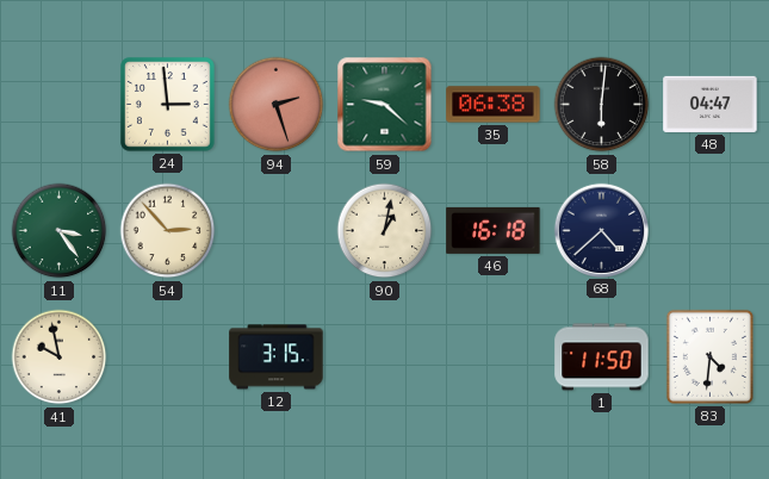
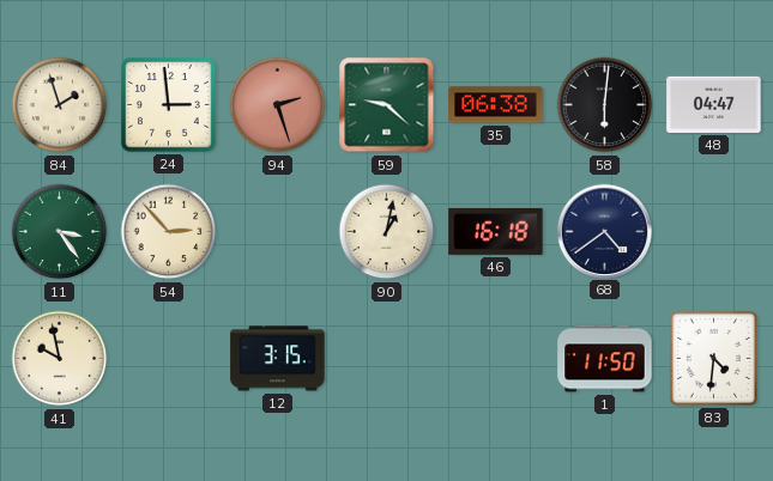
84: none -> 1:57 (60, 105)
68: 4:38 -> 4:39 (604, 231)
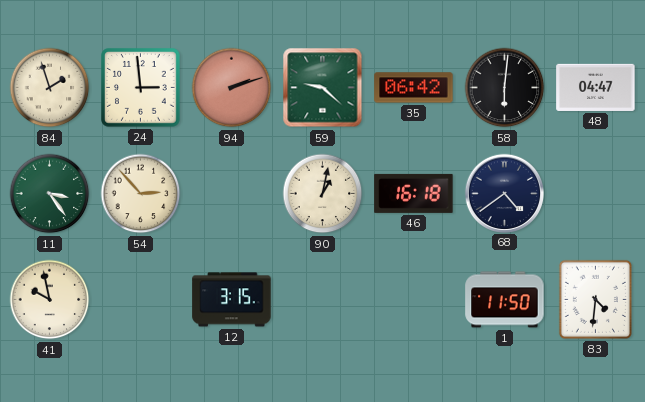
94: 2:27 -> 2:12 (232, 88)
35: 06:38 -> 06:42 (414, 88)
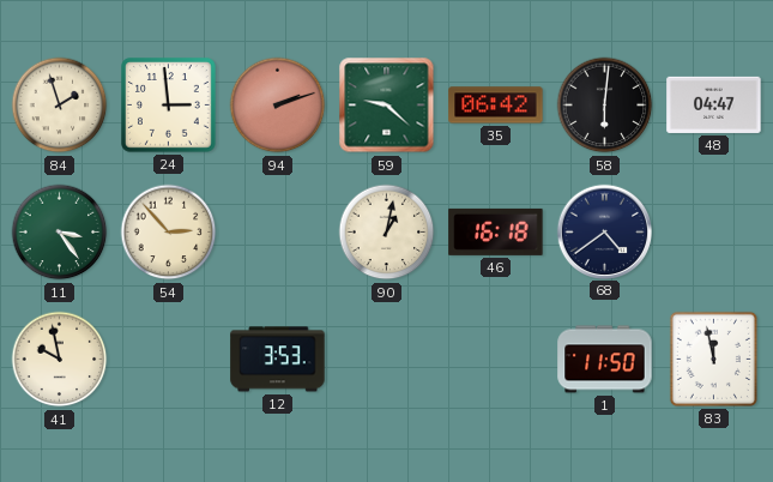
12: 3:15 -> 3:53 (278, 360)
83: 4:31 -> 11:58 (713, 359)
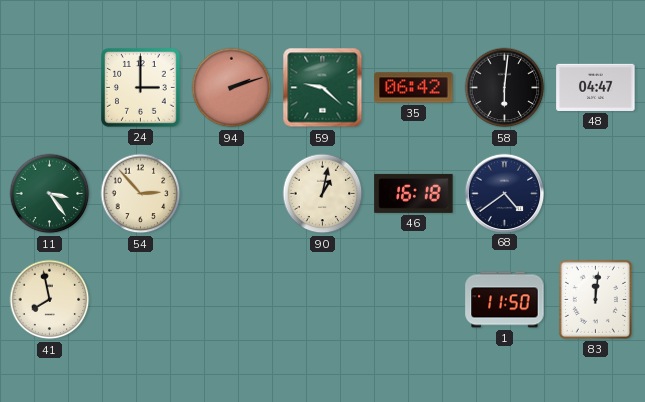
84: 1:57 -> none (60, 106)
24: 2:59 -> 3:00 (141, 88)
41: 9:58 -> 7:58 (50, 300)
12: 3:53 -> none (278, 360)
83: 11:58 -> 12:01 (595, 299)
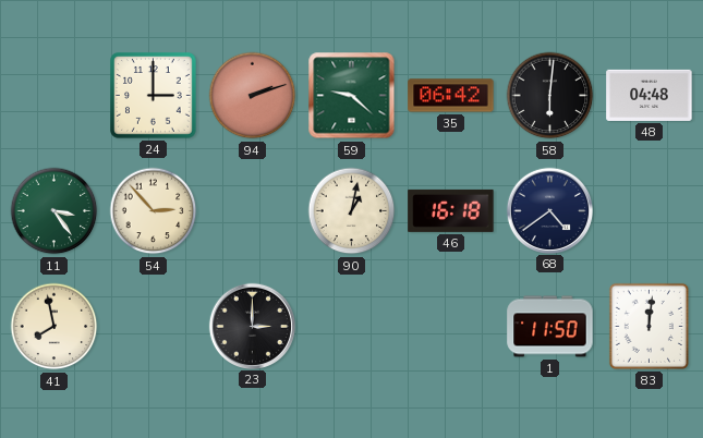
48: 04:47 -> 04:48 (650, 95)
23: none -> 3:00 (252, 326)
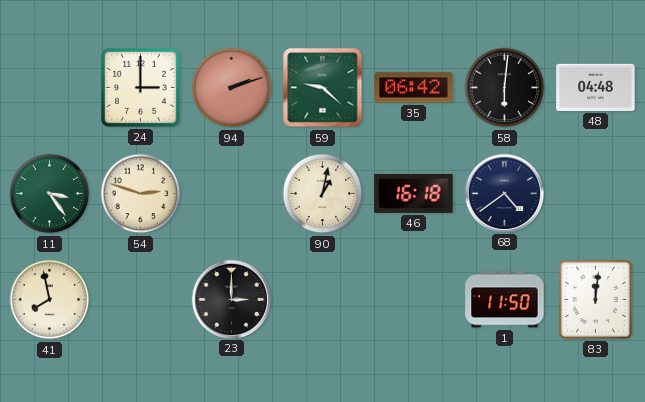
54: 2:53 -> 2:48 (141, 194)
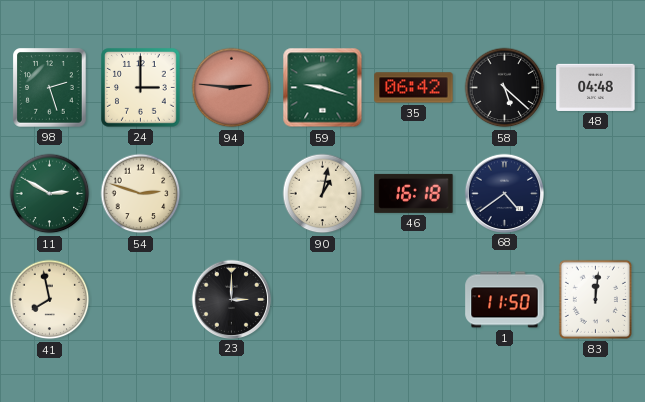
98: none -> 2:27 (50, 88)
94: 2:12 -> 2:46 (232, 88)
59: 9:22 -> 9:18 (323, 88)
58: 6:01 -> 5:22 (505, 88)
11: 3:24 -> 2:50 (50, 194)
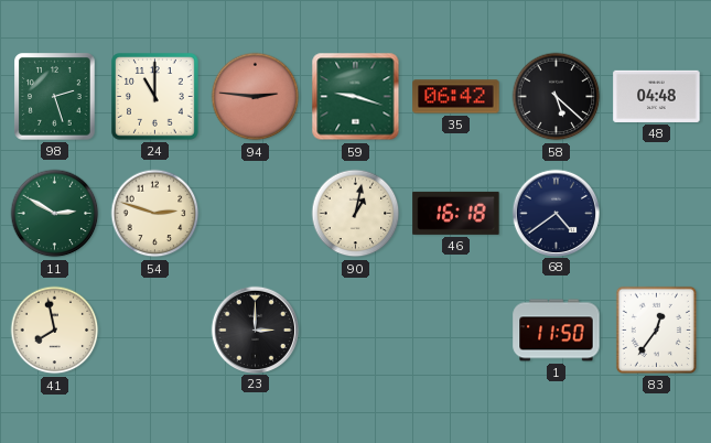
24: 3:00 -> 11:00 (155, 97)
83: 12:01 -> 12:36 (656, 329)
